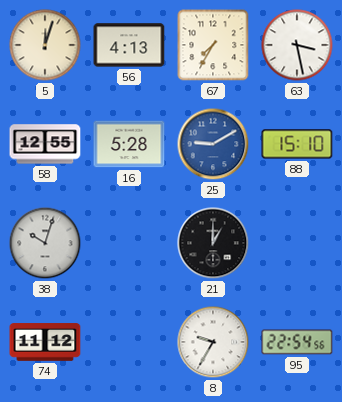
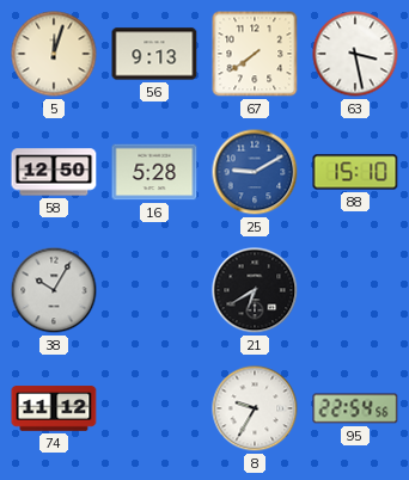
56: 4:13 -> 9:13 (154, 54)
67: 7:35 -> 7:39 (255, 54)
58: 12:55 -> 12:50 (54, 172)
38: 10:03 -> 10:05 (54, 290)
21: 1:00 -> 6:40 (255, 290)
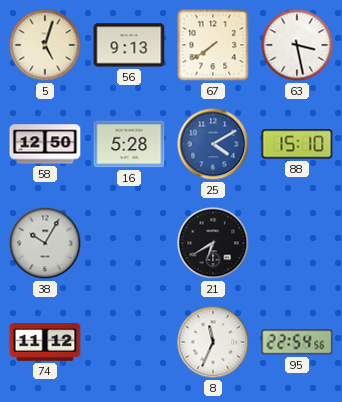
5: 12:03 -> 5:03 (45, 45)
25: 9:10 -> 4:10 (213, 144)
8: 9:35 -> 11:34 (213, 342)
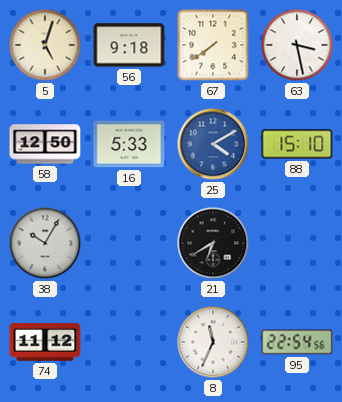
56: 9:13 -> 9:18 (129, 45)
16: 5:28 -> 5:33 (129, 144)
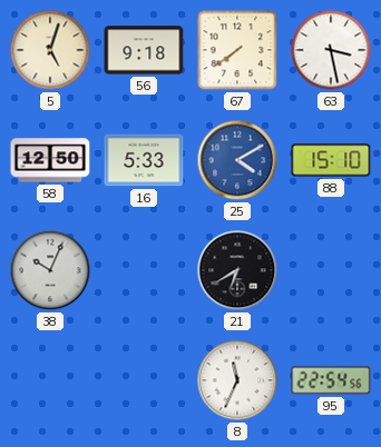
38: 10:05 -> 10:04 (50, 270)
74: 11:12 -> none (45, 342)
